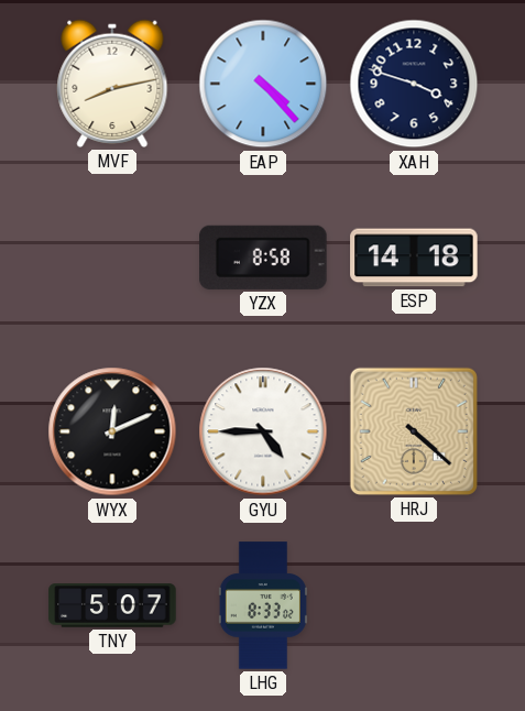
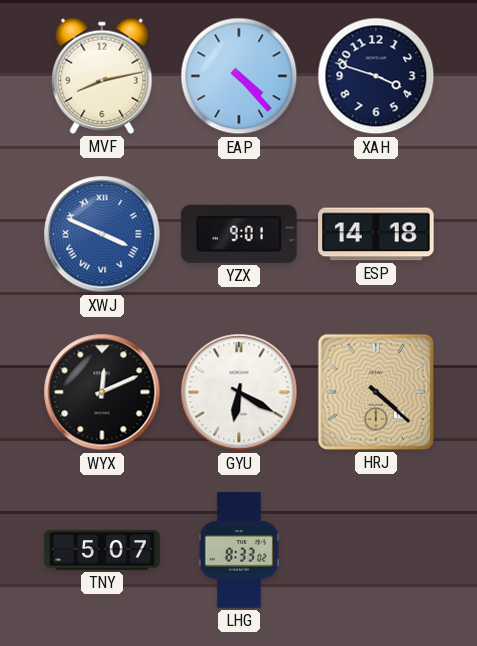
XWJ: none -> 3:49 (102, 234)
YZX: 8:58 -> 9:01 (239, 234)
GYU: 4:45 -> 6:20 (239, 392)
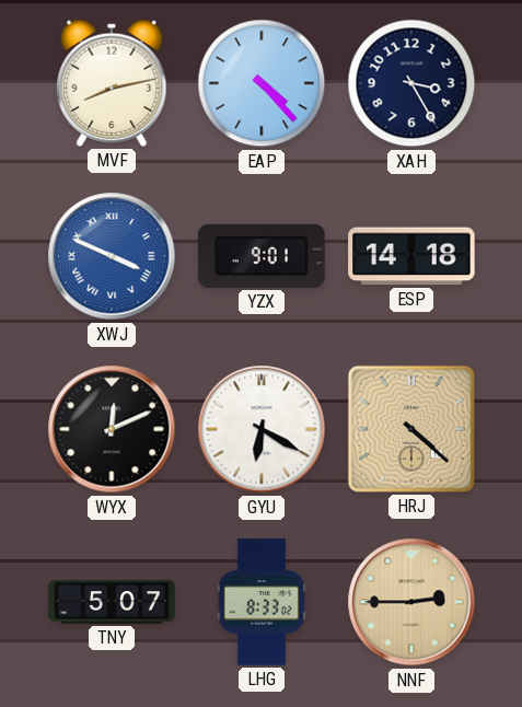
XAH: 3:48 -> 3:25 (411, 83)
NNF: none -> 2:45 (411, 602)
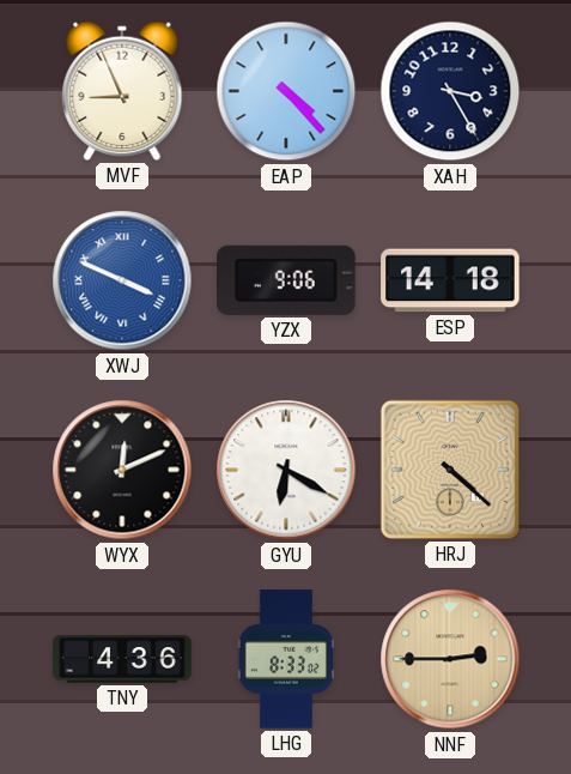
MVF: 8:13 -> 8:56 (122, 91)
YZX: 9:01 -> 9:06 (286, 280)
TNY: 5:07 -> 4:36 (122, 659)
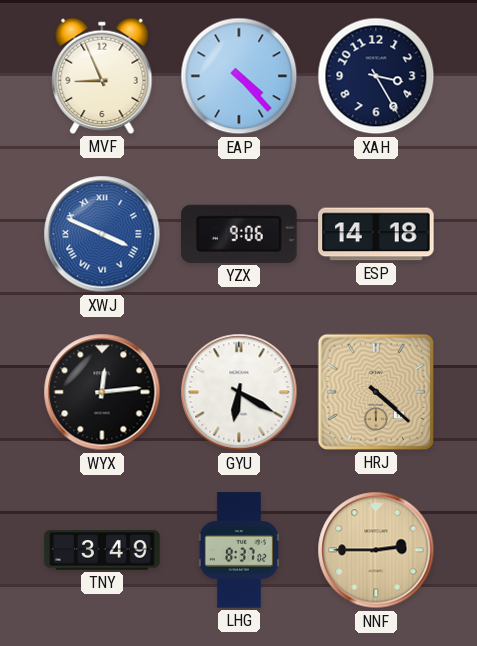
WYX: 12:11 -> 12:14 (102, 392)
TNY: 4:36 -> 3:49 (102, 550)
LHG: 8:33 -> 8:37 (239, 550)
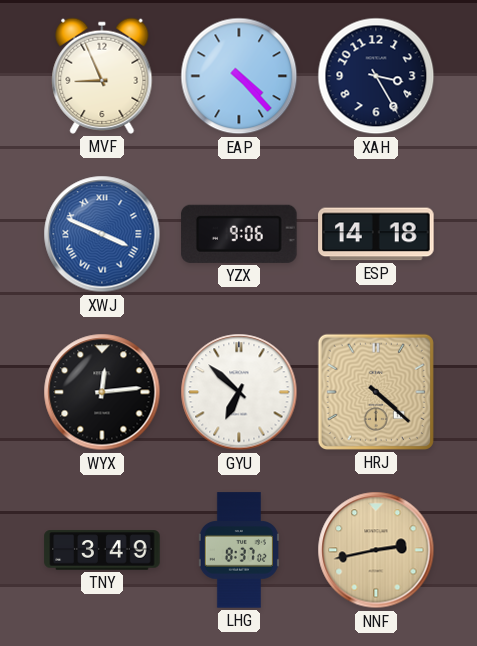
GYU: 6:20 -> 6:52 (239, 392)
NNF: 2:45 -> 2:43 (376, 550)
